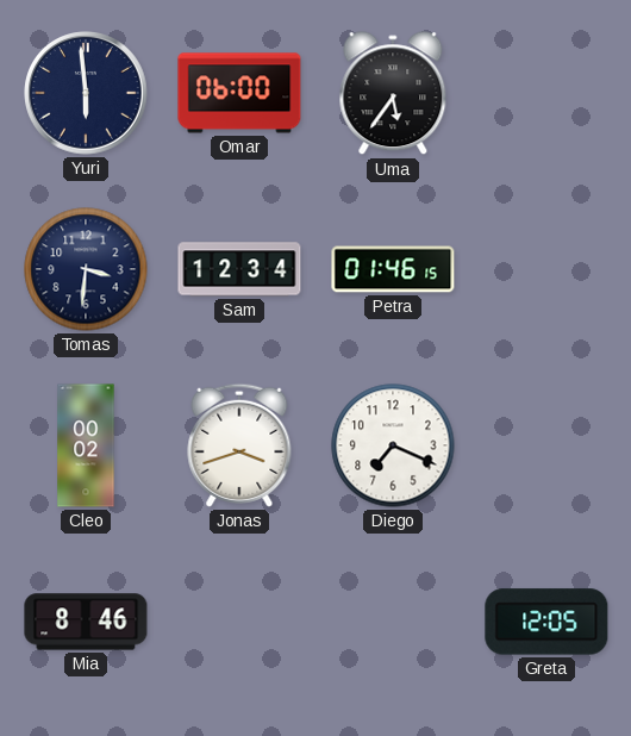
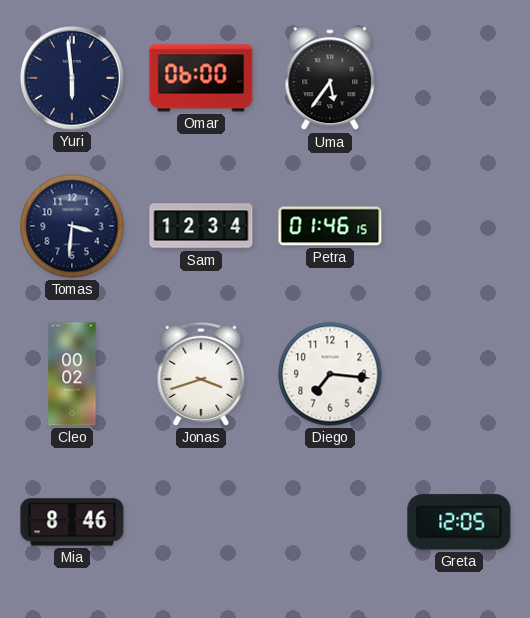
Diego: 7:19 -> 7:16 (330, 374)
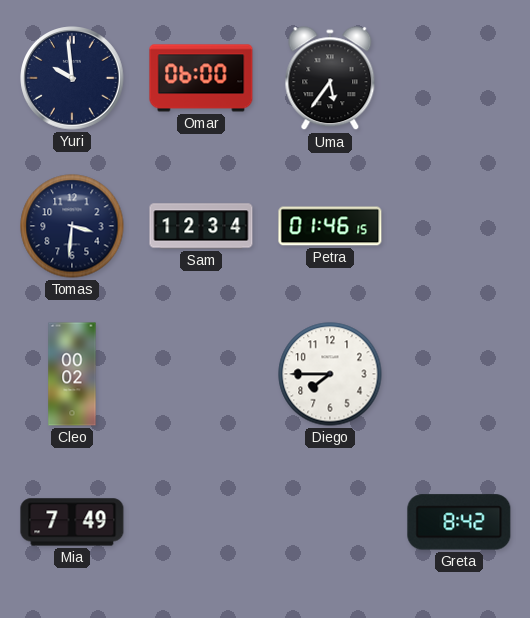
Yuri: 5:59 -> 9:59 (72, 78)
Jonas: 3:42 -> none (201, 374)
Diego: 7:16 -> 7:45 (330, 374)
Mia: 8:46 -> 7:49 (72, 522)
Greta: 12:05 -> 8:42 (459, 522)
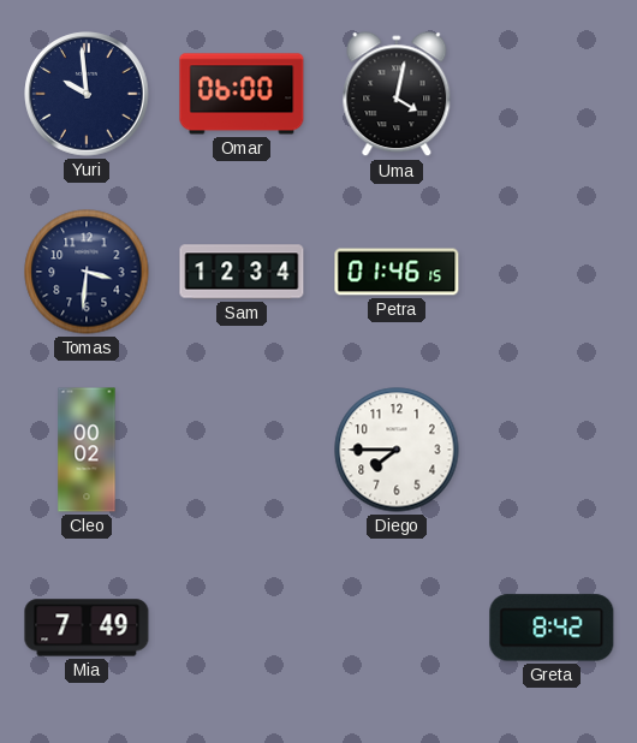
Uma: 5:36 -> 4:02 (397, 95)
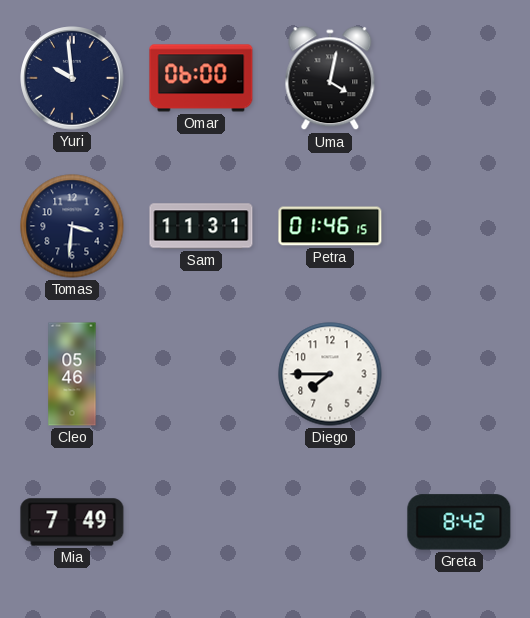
Sam: 12:34 -> 11:31 (201, 226)
Cleo: 00:02 -> 05:46 (72, 374)
